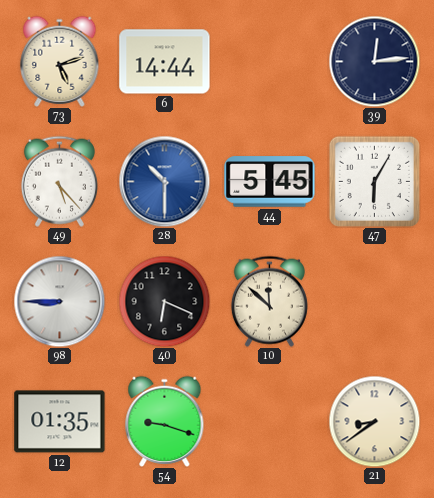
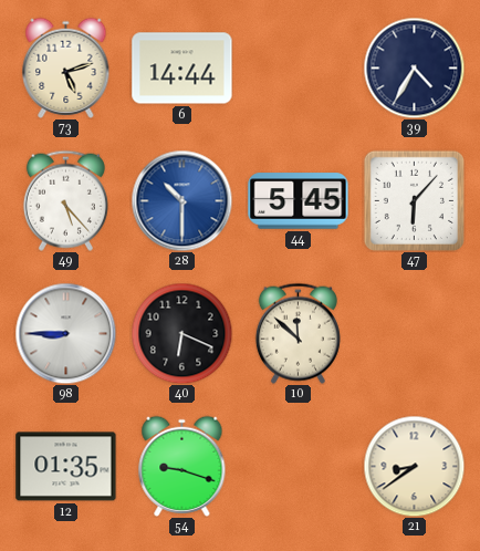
39: 12:14 -> 4:35 (414, 67)
47: 6:05 -> 6:07 (414, 200)
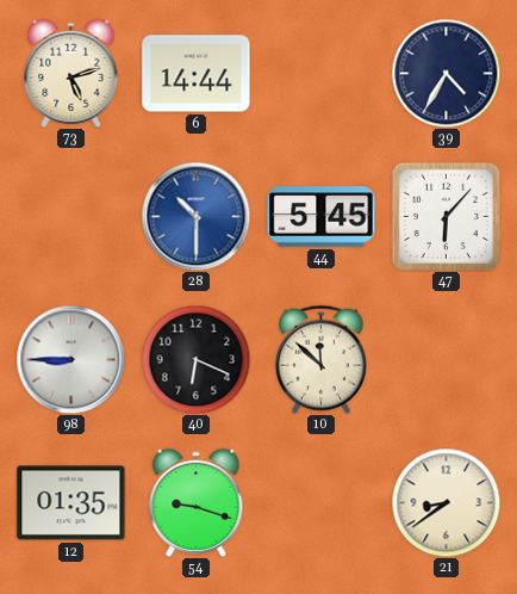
49: 5:23 -> none (65, 200)
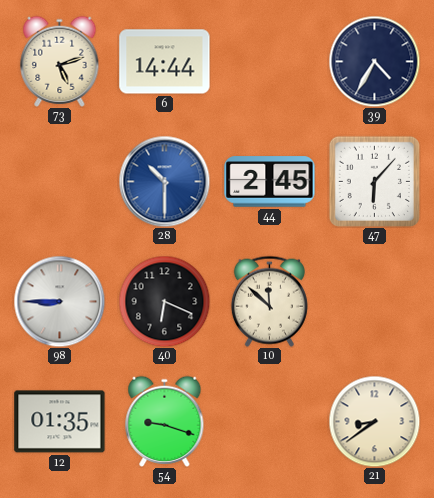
44: 5:45 -> 2:45 (270, 182)
